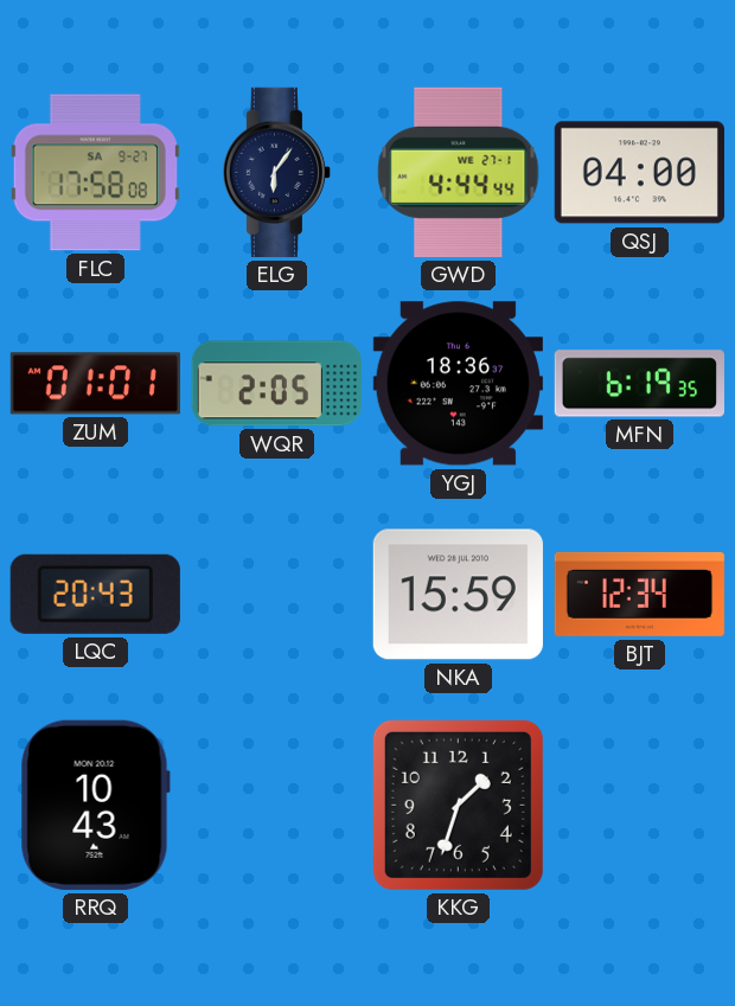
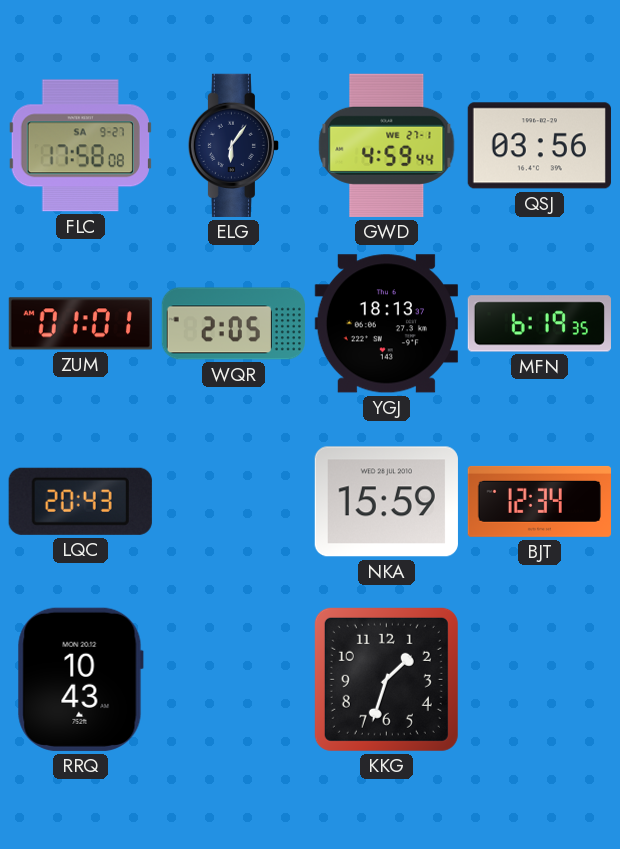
GWD: 4:44 -> 4:59 (387, 145)
QSJ: 04:00 -> 03:56 (539, 146)
YGJ: 18:36 -> 18:13 (386, 324)
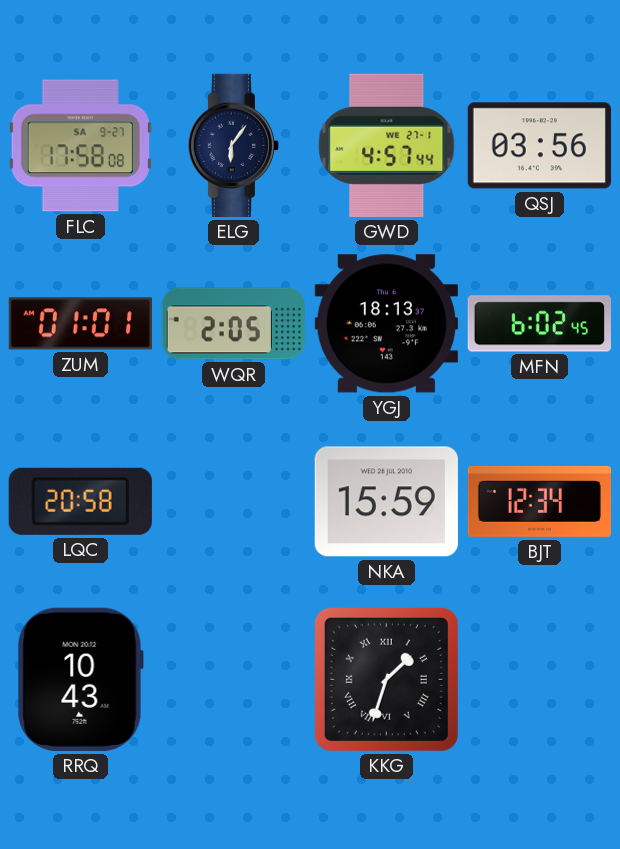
GWD: 4:59 -> 4:57 (387, 145)
MFN: 6:19 -> 6:02 (539, 324)
LQC: 20:43 -> 20:58 (80, 501)
KKG numerals: Arabic -> Roman (386, 679)
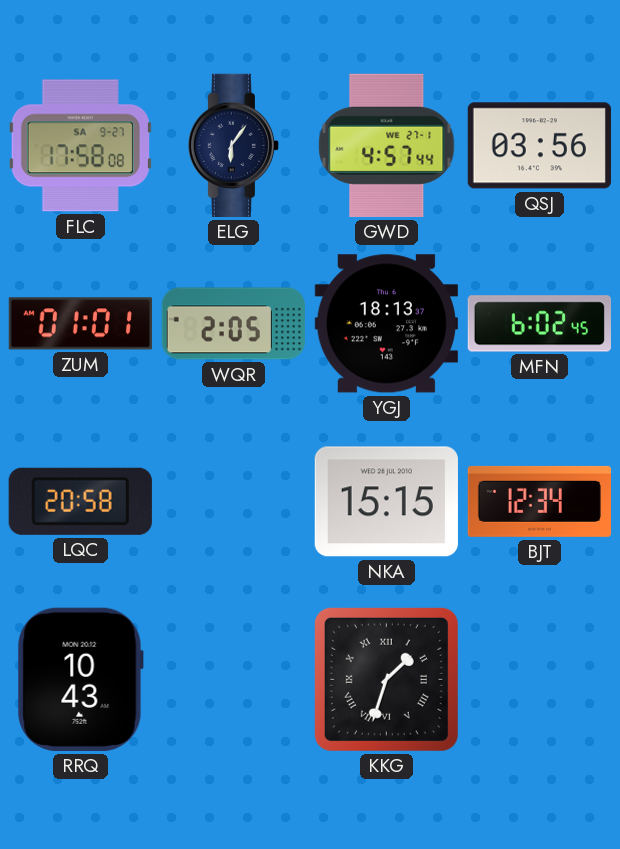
NKA: 15:59 -> 15:15 (386, 502)
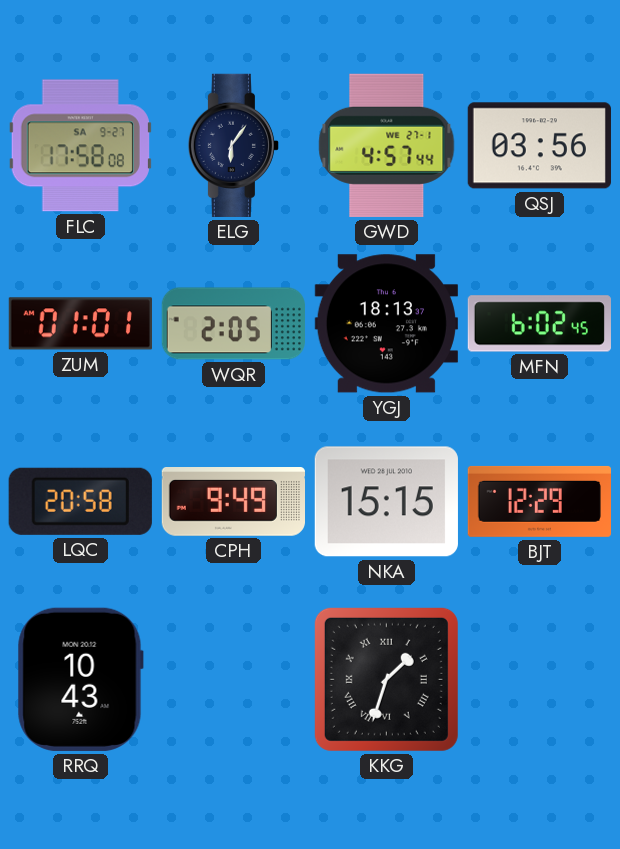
CPH: none -> 9:49 (233, 502)
BJT: 12:34 -> 12:29 (539, 501)
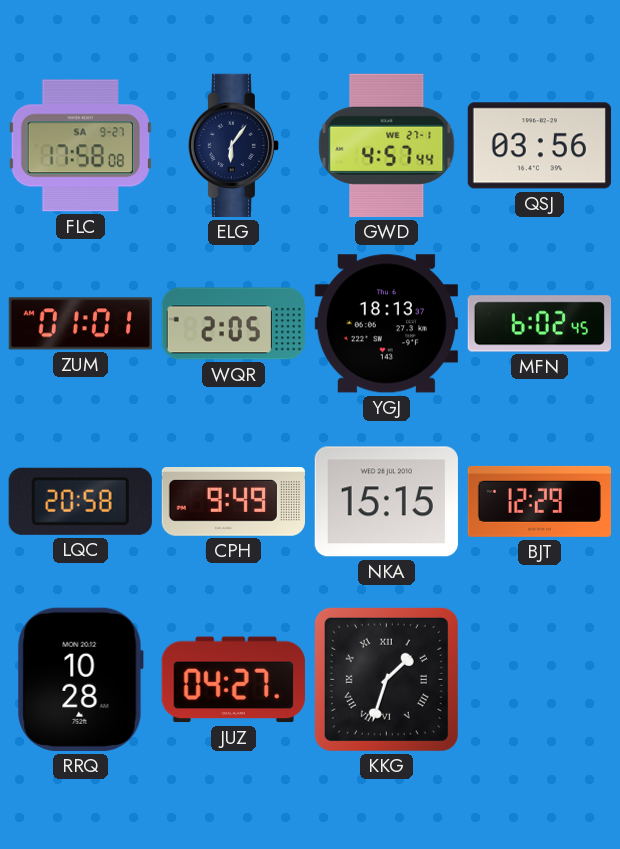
RRQ: 10:43 -> 10:28 (80, 679)
JUZ: none -> 04:27 (233, 680)
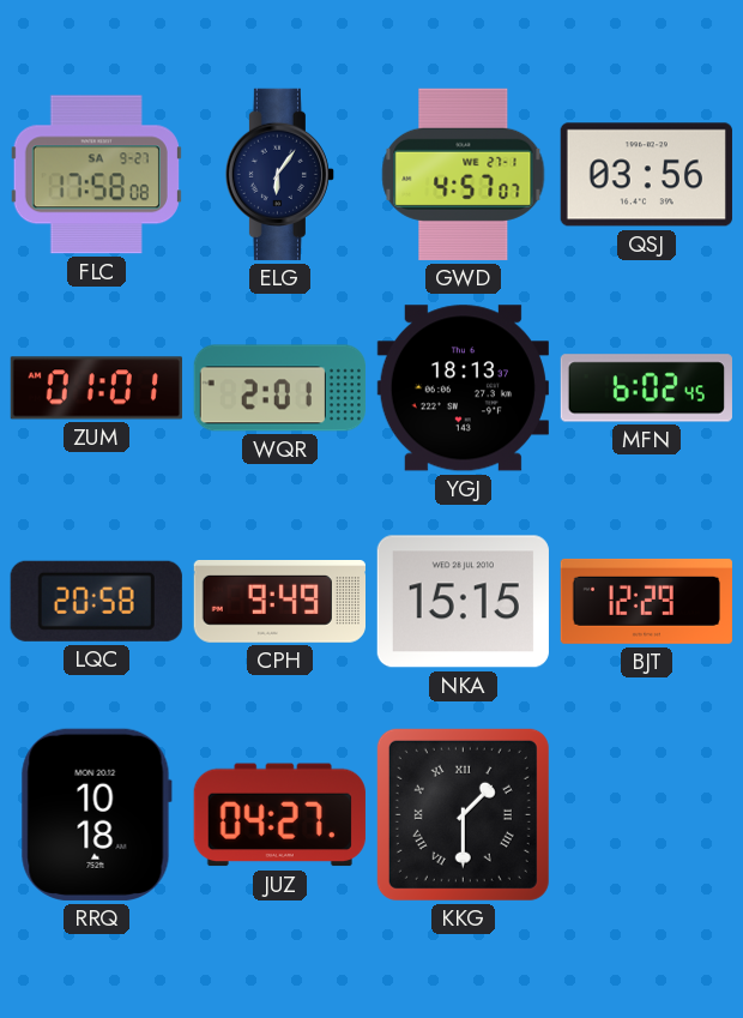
GWD: 4:57:44 -> 4:57:07 (464, 174)
WQR: 2:05 -> 2:01 (279, 388)
RRQ: 10:28 -> 10:18 (96, 814)
KKG: 1:33 -> 1:30 (463, 814)
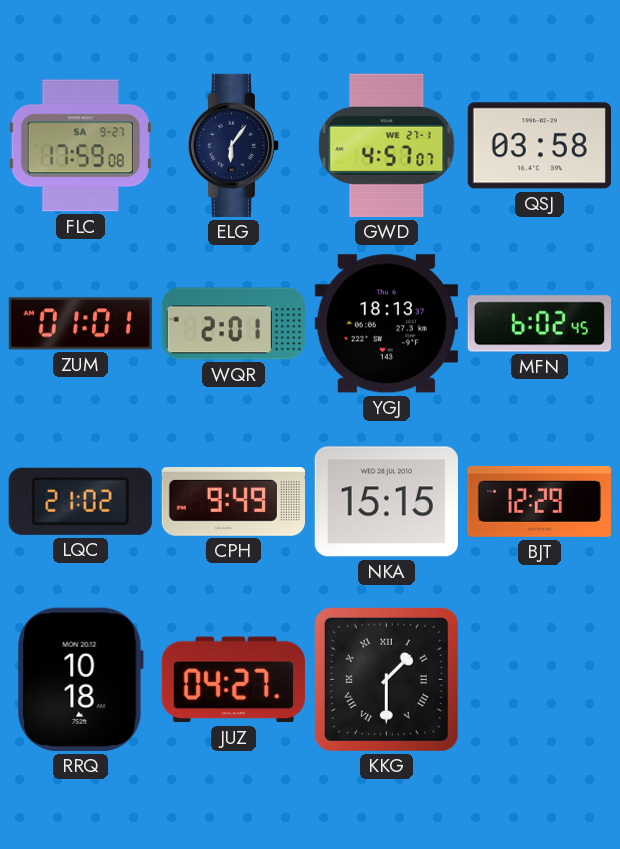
FLC: 17:58 -> 17:59 (80, 146)
QSJ: 03:56 -> 03:58 (539, 146)
LQC: 20:58 -> 21:02 (80, 501)
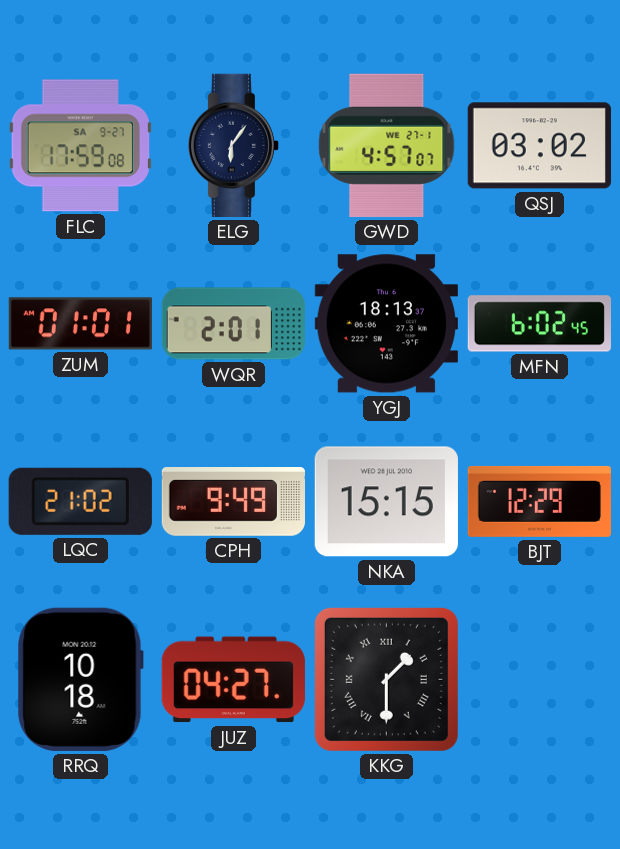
QSJ: 03:58 -> 03:02 (539, 146)
